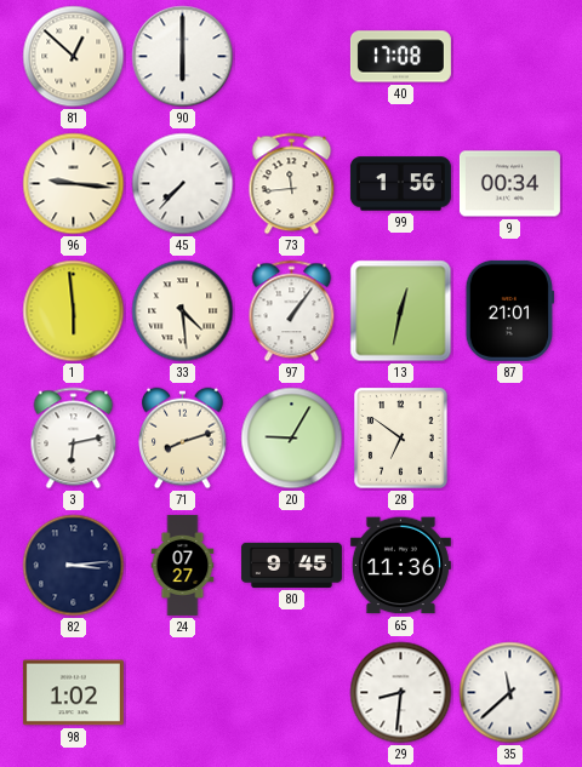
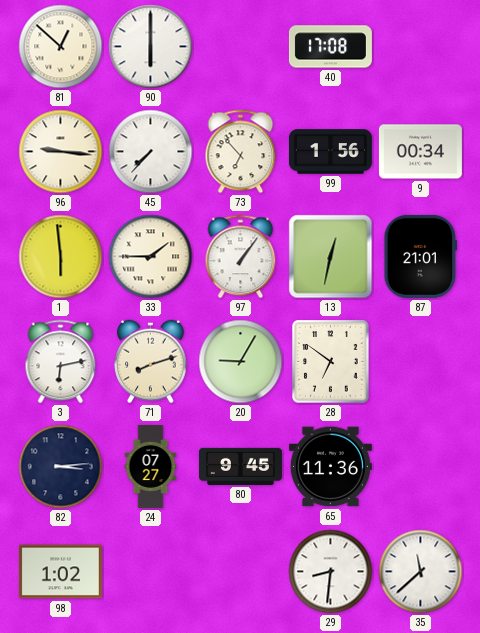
73: 11:44 -> 6:53 (241, 152)
33: 4:29 -> 1:45 (151, 257)
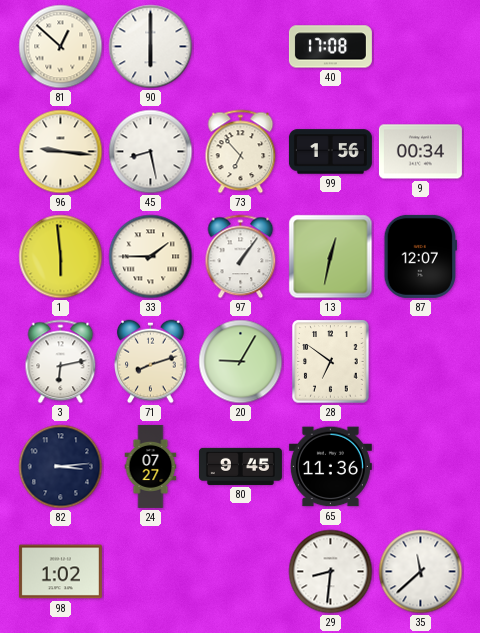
45: 7:37 -> 8:28 (151, 152)
87: 21:01 -> 12:07 (420, 256)
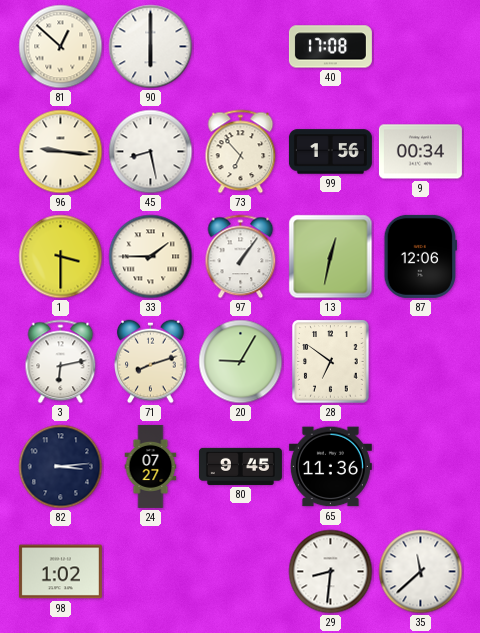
1: 5:59 -> 3:30 (61, 257)
87: 12:07 -> 12:06 (420, 256)
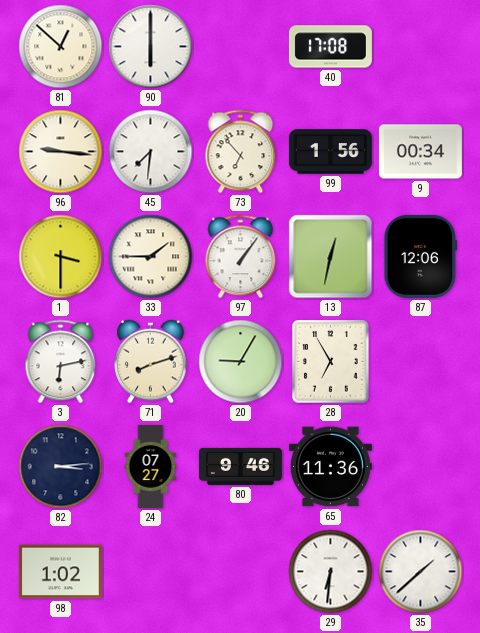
45: 8:28 -> 7:31 (151, 152)
28: 6:51 -> 6:55 (331, 362)
80: 9:45 -> 9:46 (240, 466)
29: 8:31 -> 6:31 (331, 572)
35: 11:38 -> 1:38 (421, 572)
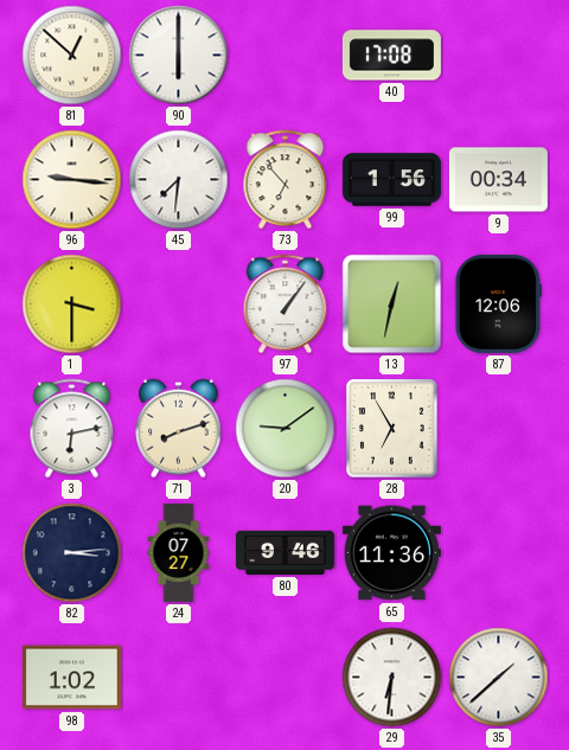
33: 1:45 -> none (151, 257)
20: 9:05 -> 9:09 (286, 429)
